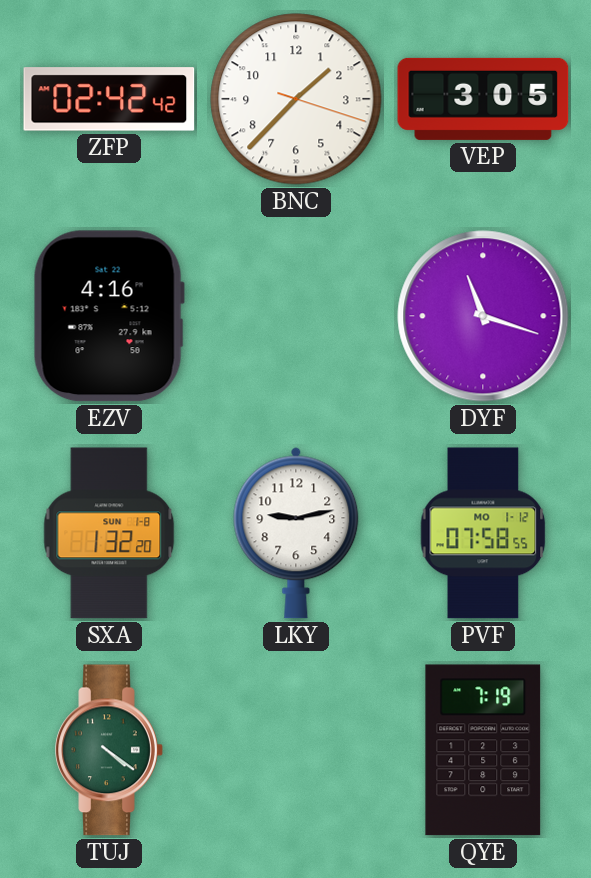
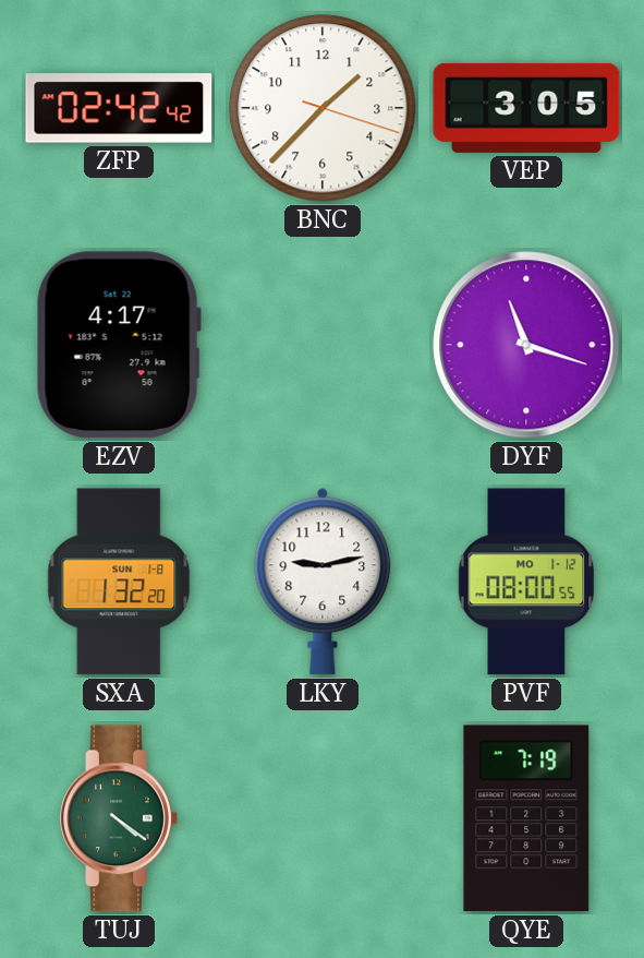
EZV: 4:16 -> 4:17 (119, 345)
PVF: 07:58 -> 08:00 (526, 582)
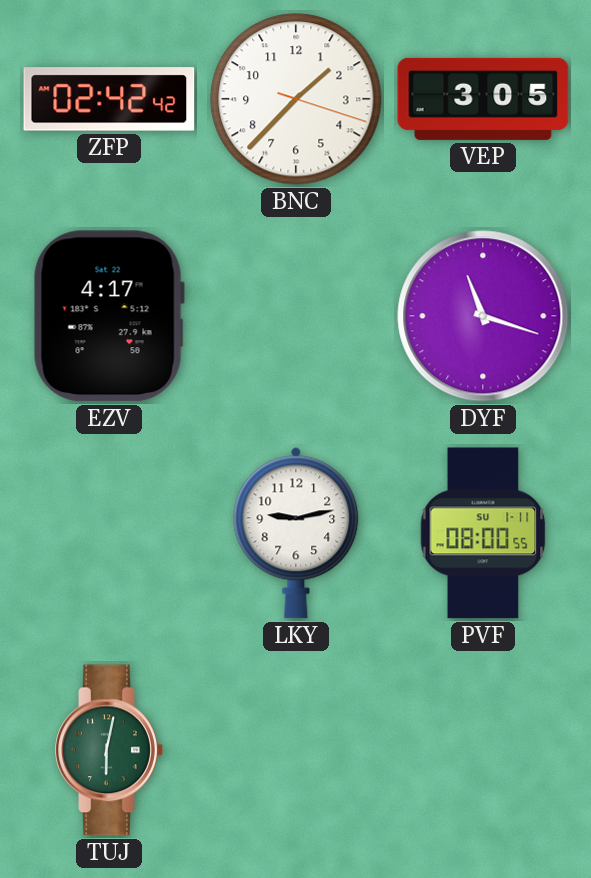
SXA: 1:32 -> none (119, 582)
PVF date: MO 1-12 -> SU 1-11 (483, 533)
TUJ: 4:21 -> 6:02 (109, 750)
QYE: 7:19 -> none (526, 818)
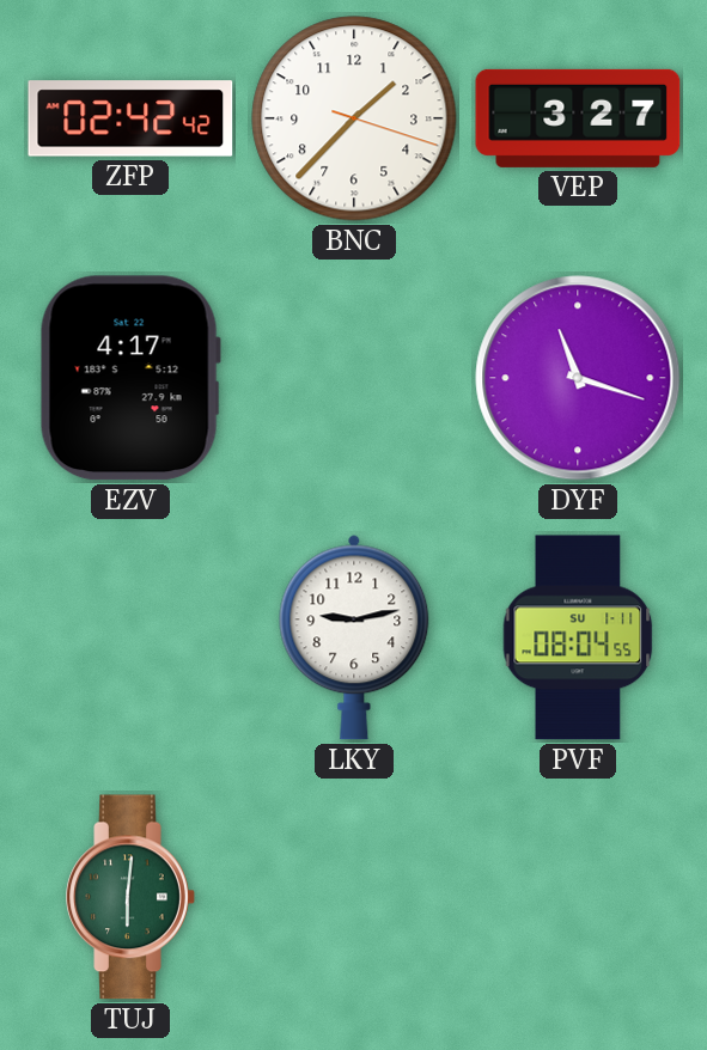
VEP: 3:05 -> 3:27 (578, 118)
PVF: 08:00 -> 08:04 (578, 637)
TUJ: 6:02 -> 6:01 (130, 897)
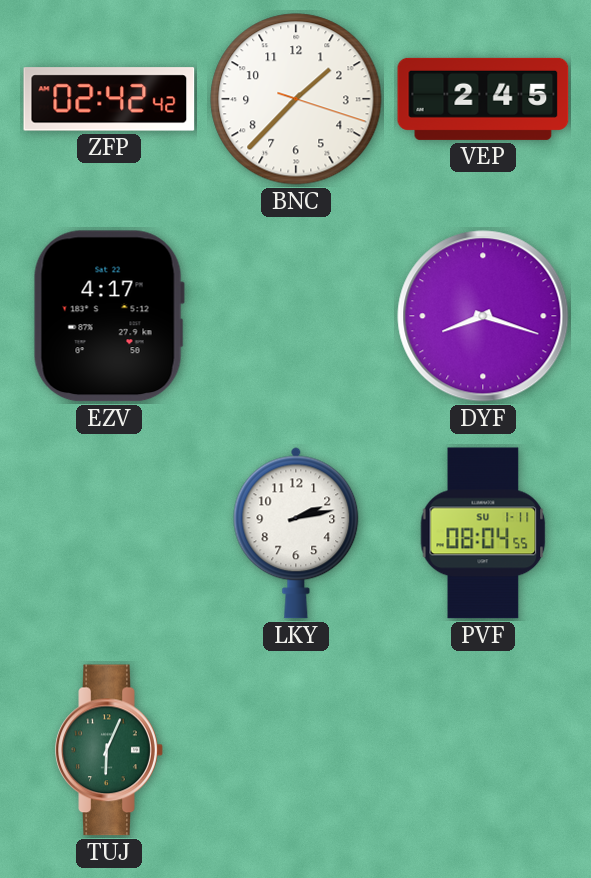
VEP: 3:27 -> 2:45 (483, 99)
DYF: 11:18 -> 8:18 (483, 316)
LKY: 9:13 -> 2:13 (296, 533)
TUJ: 6:01 -> 6:04 (109, 750)
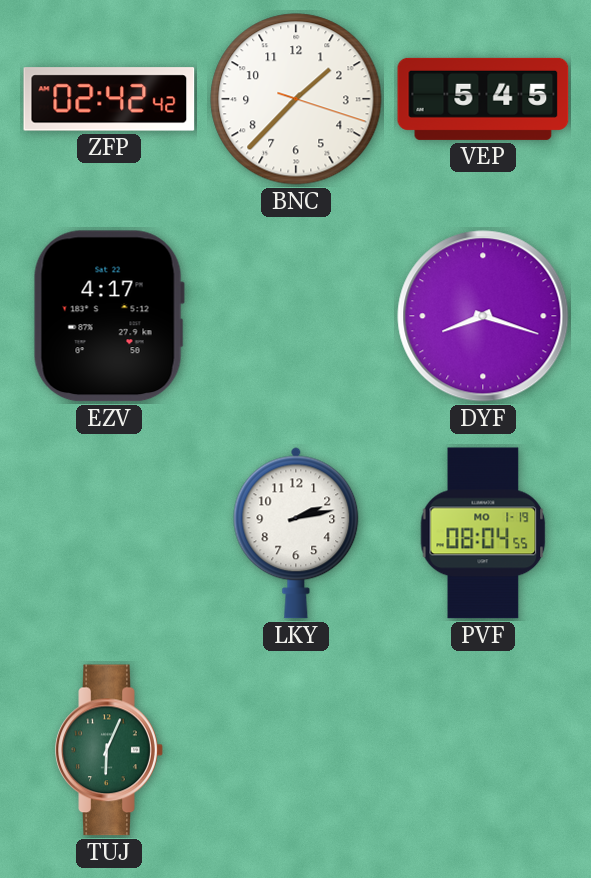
VEP: 2:45 -> 5:45 (483, 99)
PVF date: SU 1-11 -> MO 1-19 (483, 533)
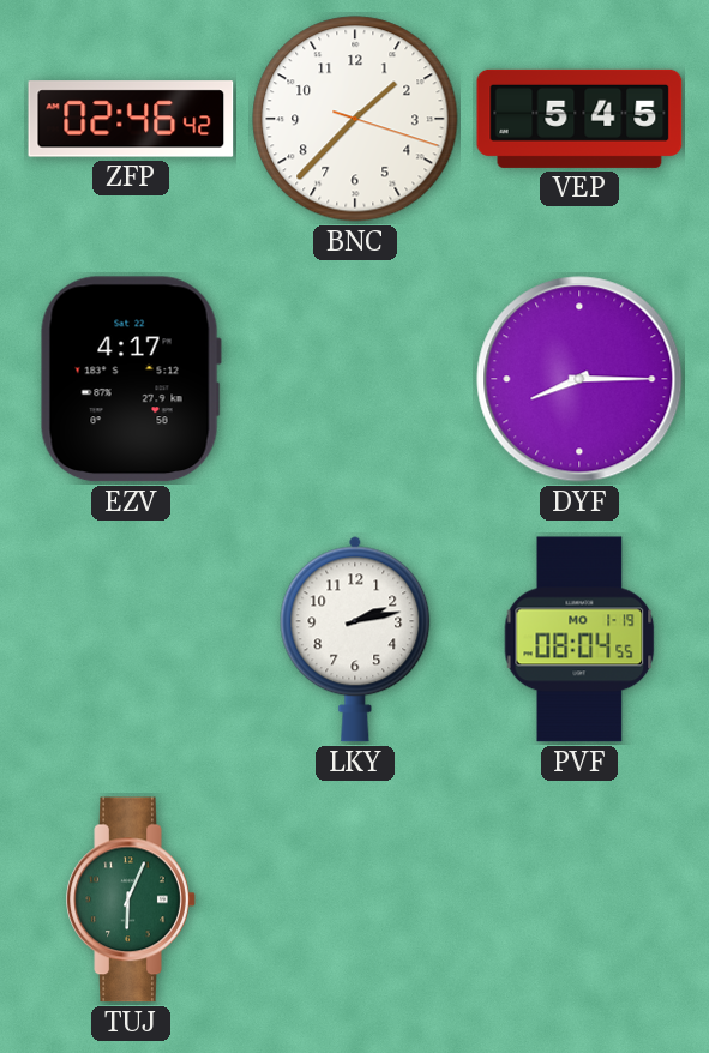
ZFP: 02:42 -> 02:46 (131, 119)
DYF: 8:18 -> 8:15 (579, 379)
